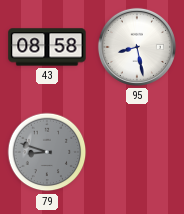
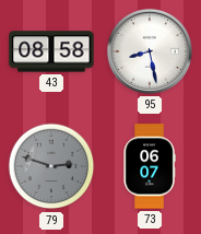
79: 8:48 -> 2:48 (51, 166)
73: none -> 06:07 (150, 166)
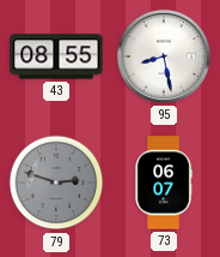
43: 08:58 -> 08:55 (56, 56)
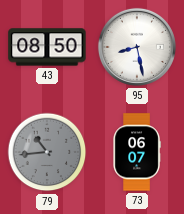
43: 08:55 -> 08:50 (47, 47)
79: 2:48 -> 10:44 (47, 152)
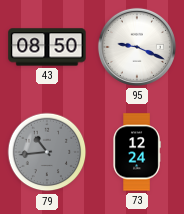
95: 8:28 -> 9:19 (137, 47)
73: 06:07 -> 12:24 (137, 152)
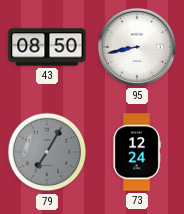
95: 9:19 -> 8:43 (137, 47)
79: 10:44 -> 7:05 (47, 152)
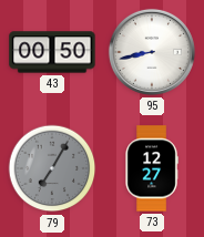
43: 08:50 -> 00:50 (52, 52)
73: 12:24 -> 12:27 (152, 168)
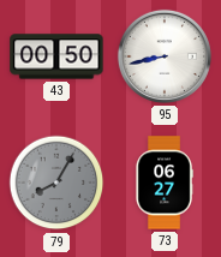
79: 7:05 -> 8:05 (56, 183)
73: 12:27 -> 06:27 (165, 183)
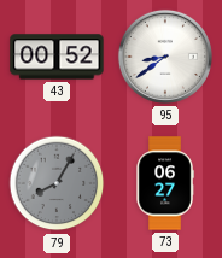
43: 00:50 -> 00:52 (57, 57)
95: 8:43 -> 8:39 (165, 57)
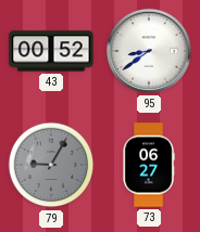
79: 8:05 -> 9:05 (51, 165)
